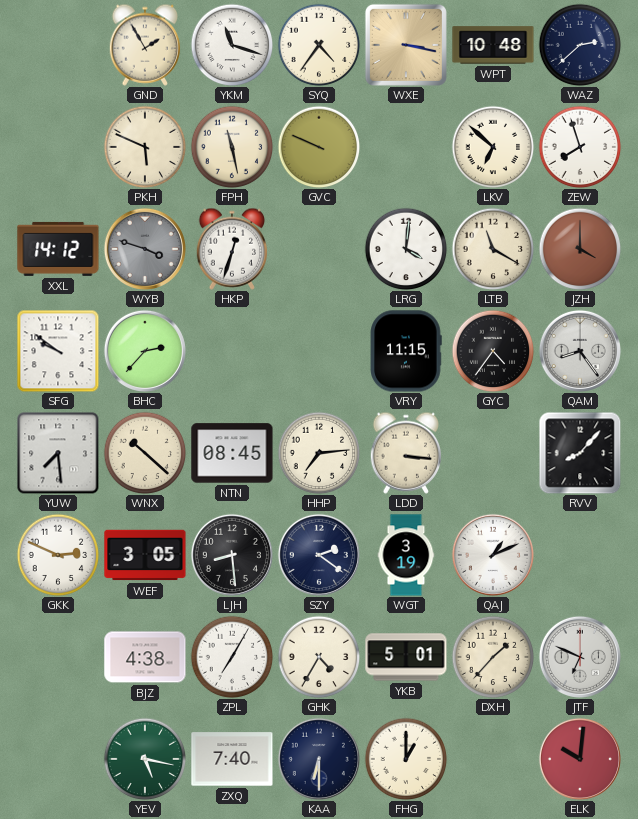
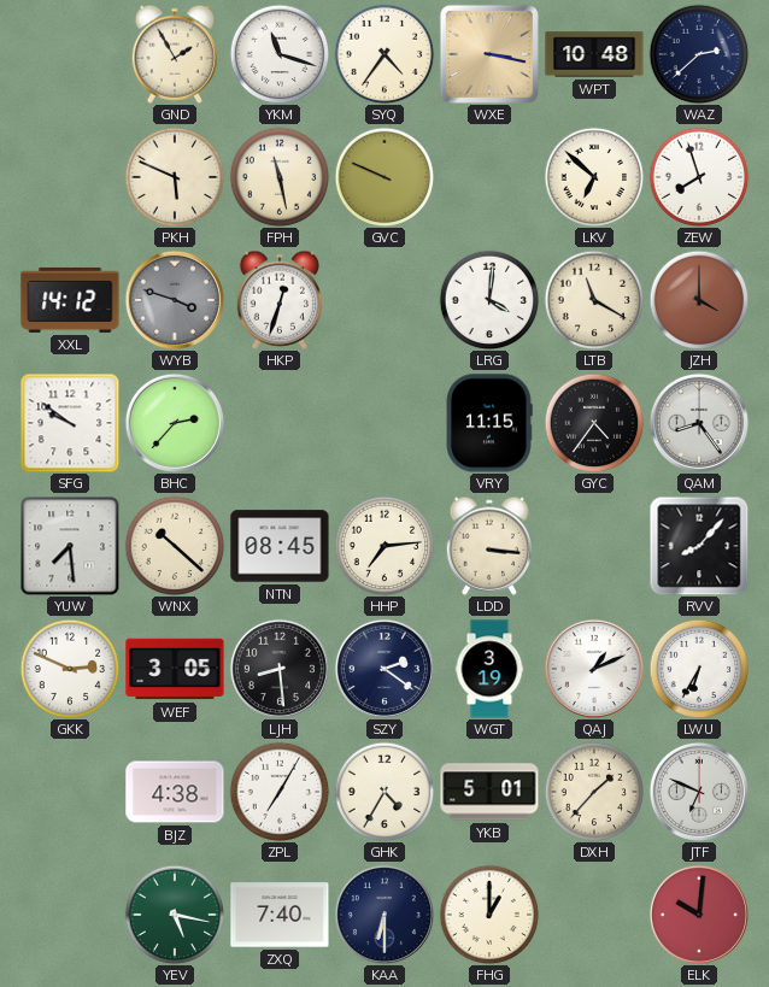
LWU: none -> 6:35 (699, 669)
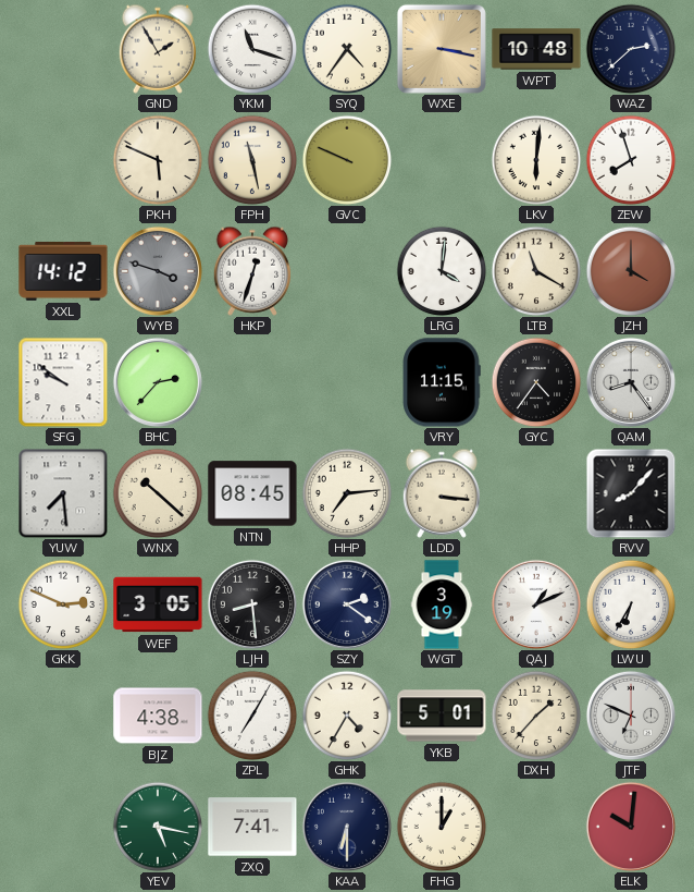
LKV: 6:52 -> 6:01 (536, 160)
ZXQ: 7:40 -> 7:41 (252, 827)
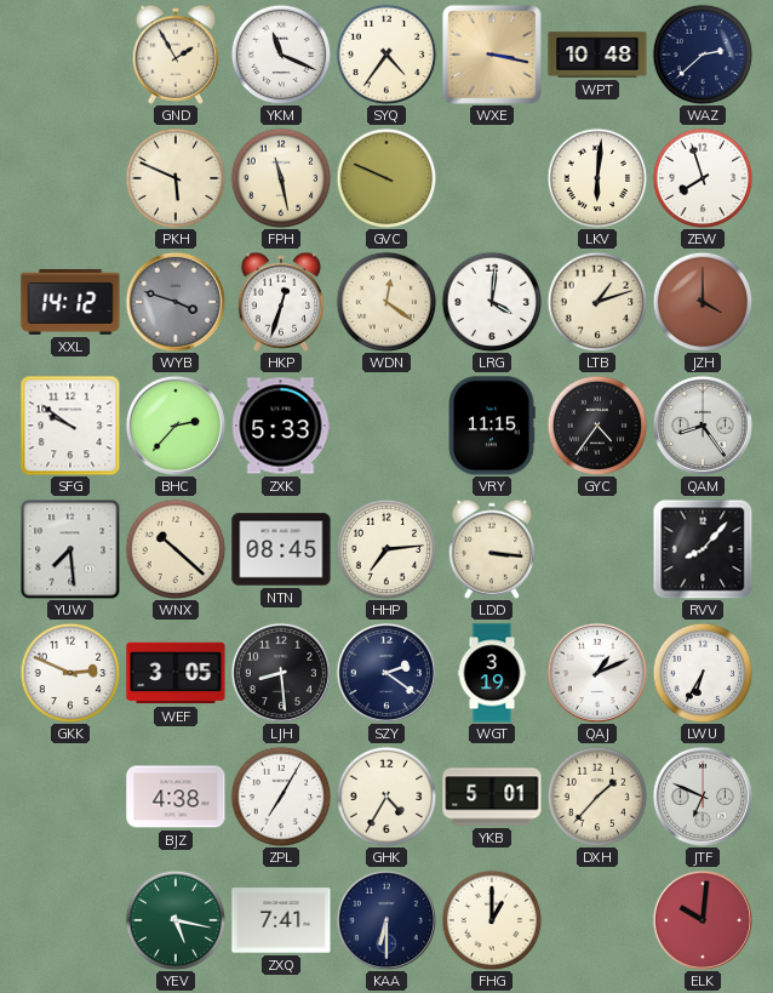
YKM: 11:18 -> 11:19 (281, 55)
WDN: none -> 12:21 (386, 302)
LTB: 11:20 -> 1:12 (597, 302)
ZXK: none -> 5:33 (281, 426)
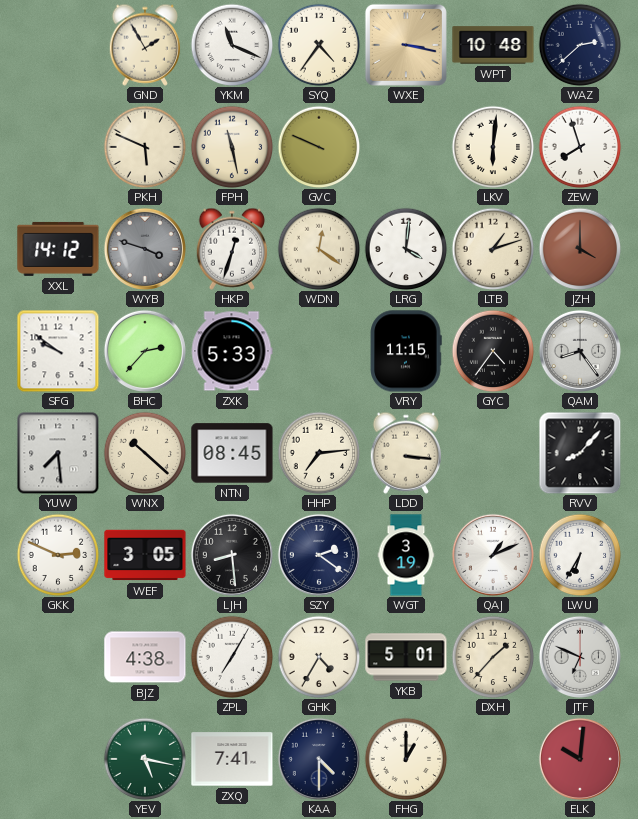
KAA: 6:30 -> 4:30 (319, 759)
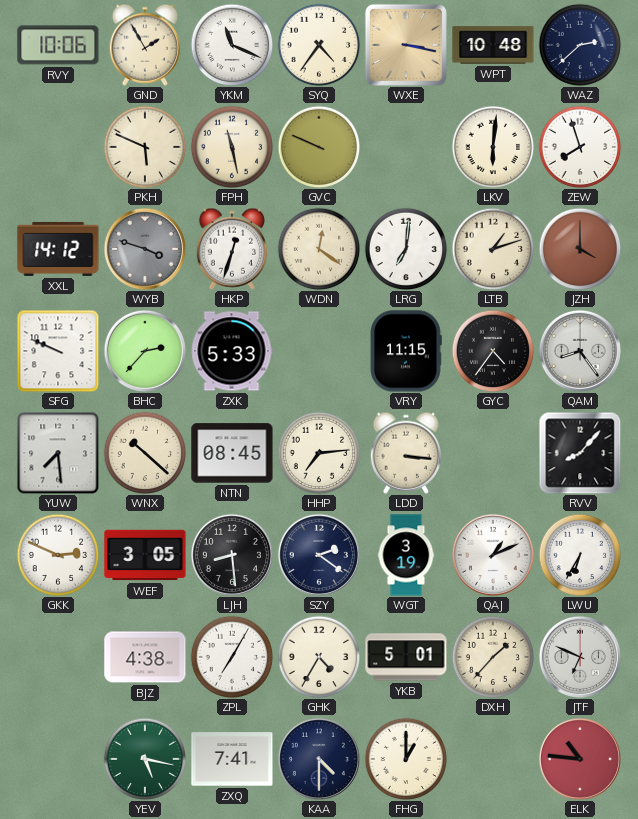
RVY: none -> 10:06 (58, 45)
LRG: 4:01 -> 7:01 (406, 249)
SFG: 9:51 -> 9:49 (58, 351)
ELK: 10:01 -> 10:46 (580, 759)
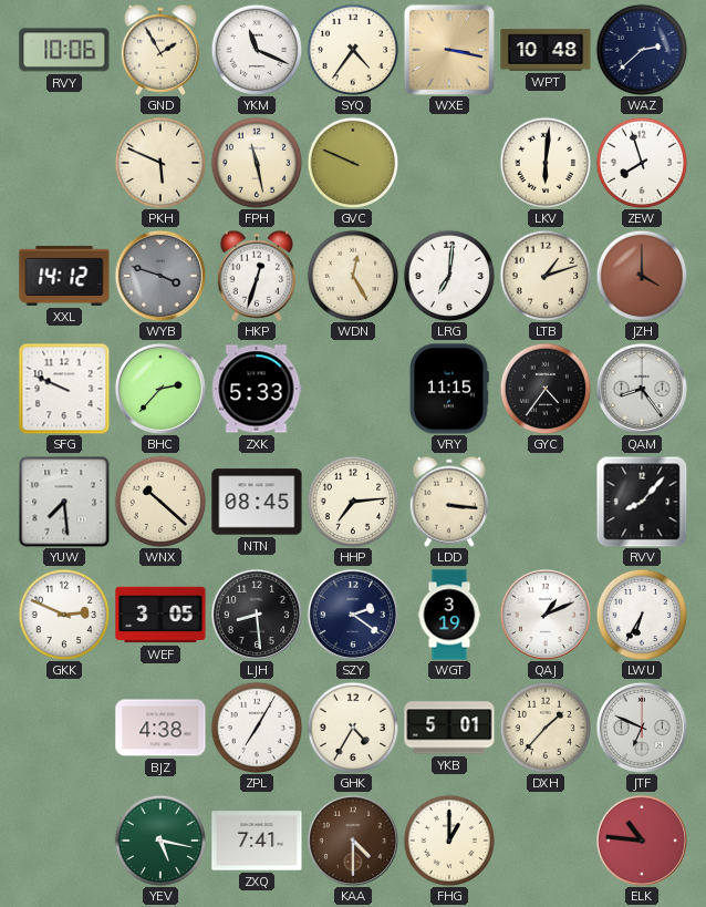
WDN: 12:21 -> 12:25 (353, 276)
KAA dial: navy -> brown (353, 841)
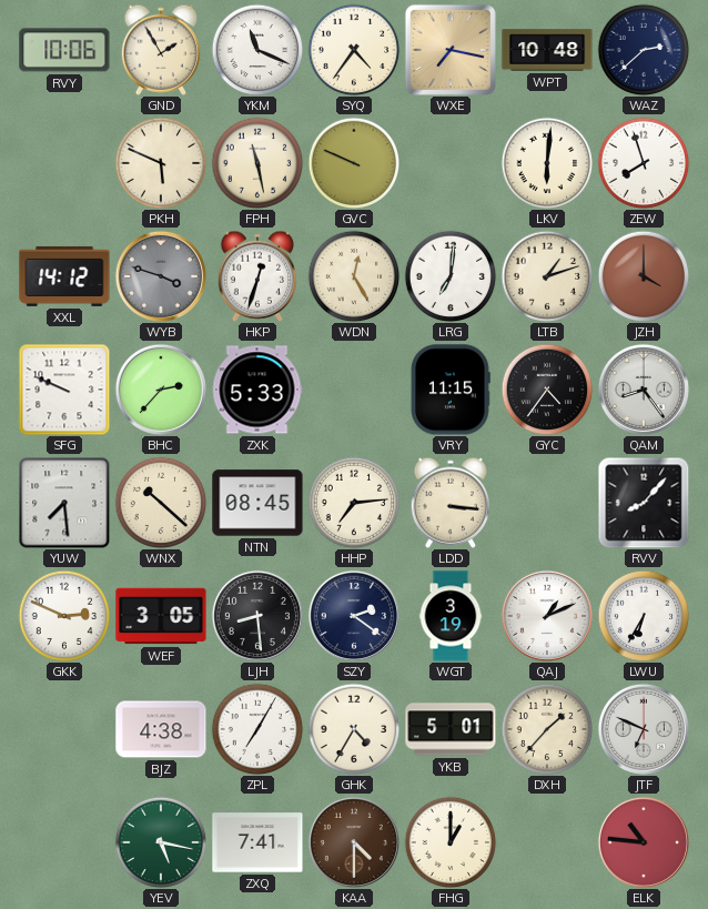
WXE: 3:17 -> 7:17 (451, 50)
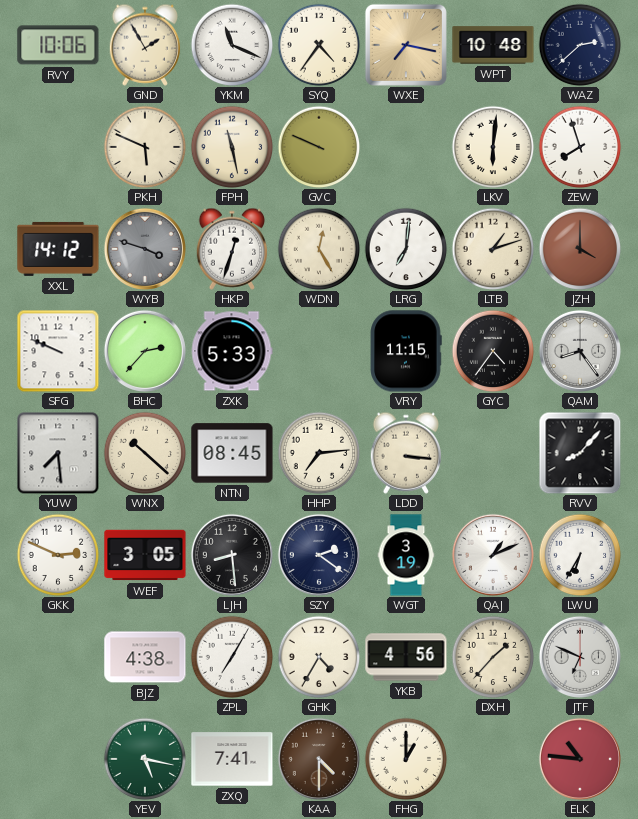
YKB: 5:01 -> 4:56 (406, 657)
